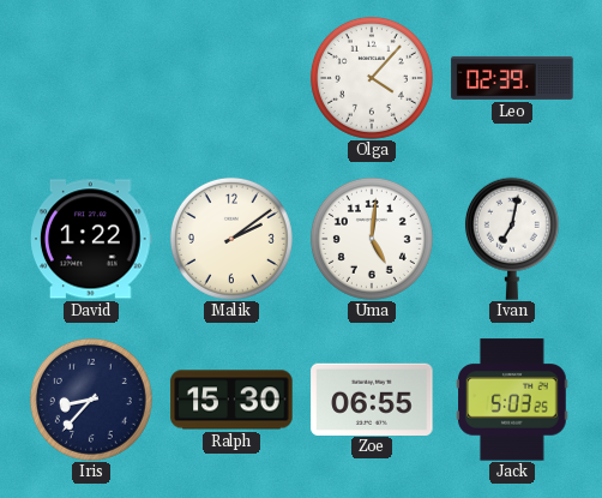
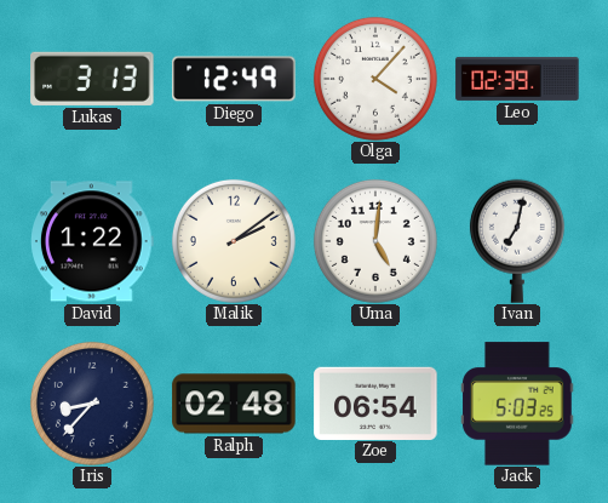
Lukas: none -> 3:13 (92, 79)
Diego: none -> 12:49 (234, 79)
Ralph: 15:30 -> 02:48 (234, 404)
Zoe: 06:55 -> 06:54 (375, 402)
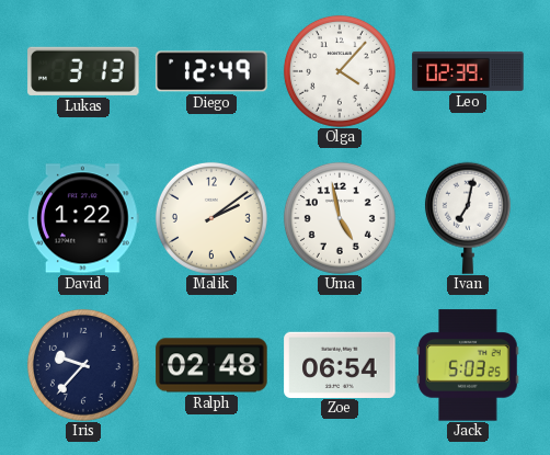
Uma: 5:01 -> 4:58 (340, 218)
Iris: 8:37 -> 9:37 (83, 365)
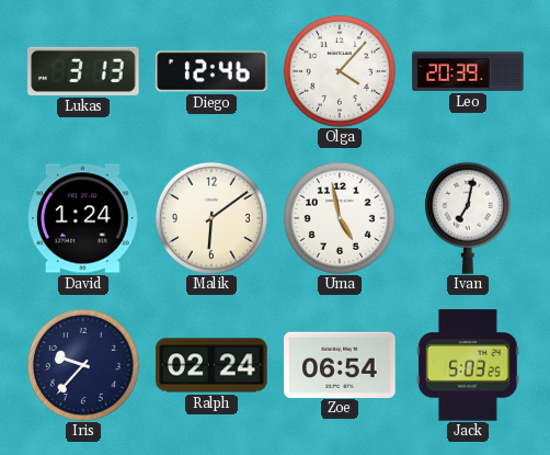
Diego: 12:49 -> 12:46 (211, 71)
Leo: 02:39 -> 20:39 (468, 71)
David: 1:22 -> 1:24 (84, 218)
Malik: 2:09 -> 6:09 (211, 218)
Ralph: 02:48 -> 02:24 (211, 365)
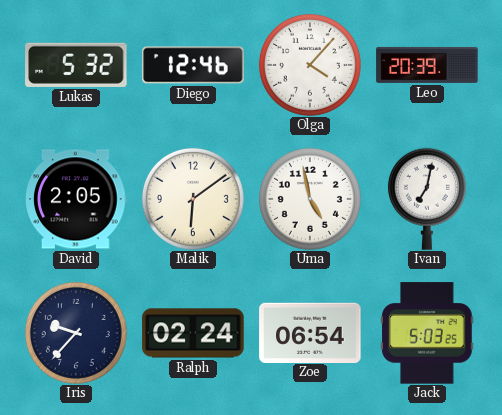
Lukas: 3:13 -> 5:32 (76, 65)
David: 1:24 -> 2:05 (77, 199)
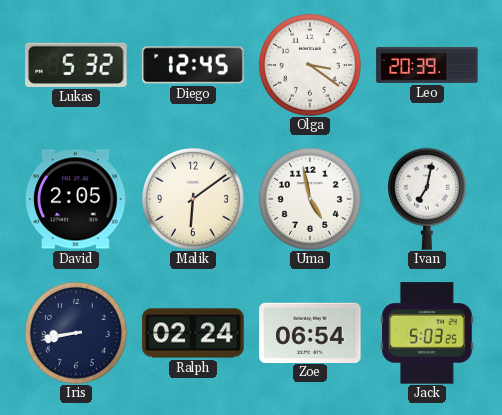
Diego: 12:46 -> 12:45 (193, 65)
Olga: 4:07 -> 3:21 (310, 65)
Iris: 9:37 -> 8:43 (76, 333)
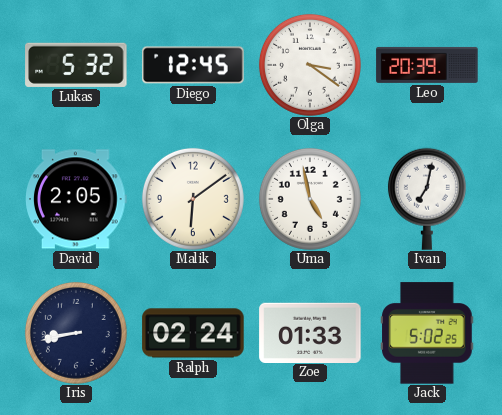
Zoe: 06:54 -> 01:33 (310, 332)
Jack: 5:03 -> 5:02 (427, 333)
